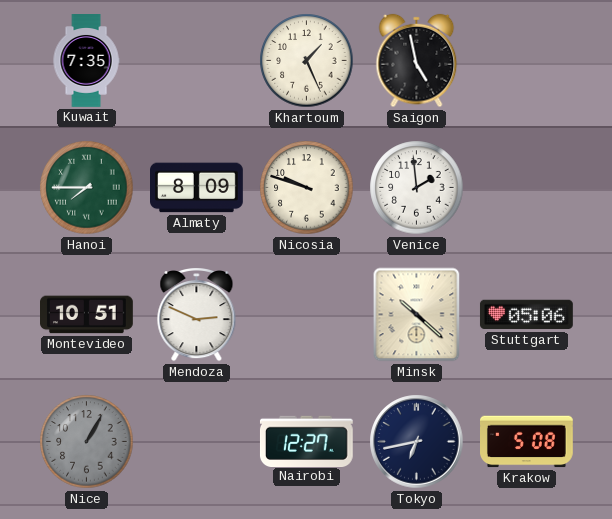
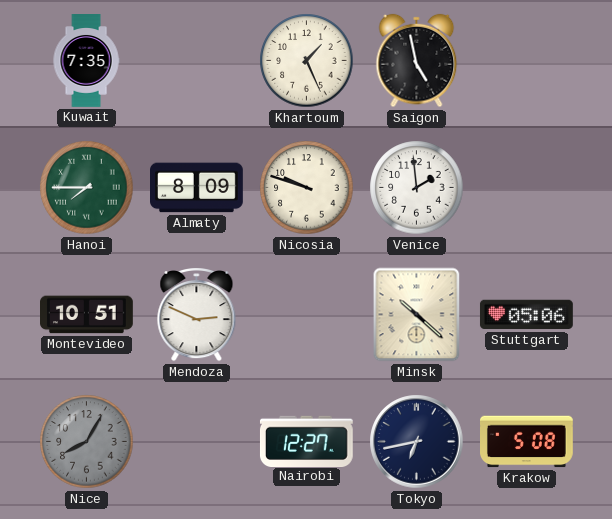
Nice: 1:05 -> 8:05 (87, 442)
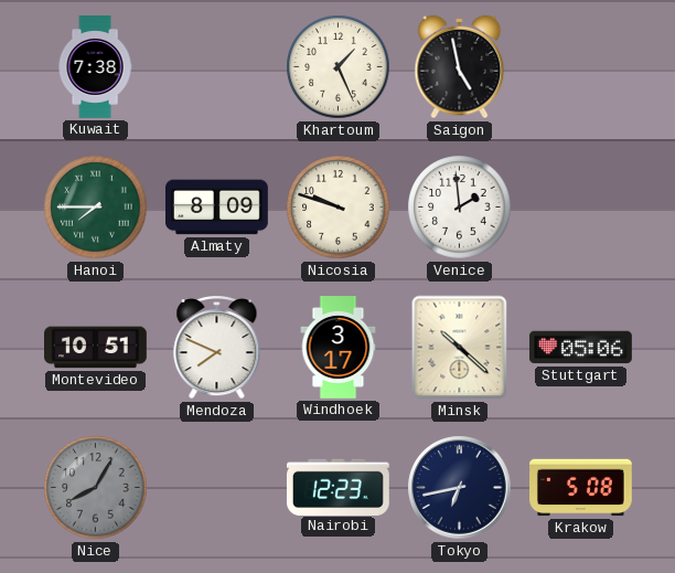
Kuwait: 7:35 -> 7:38 (95, 67)
Mendoza: 2:49 -> 7:49 (217, 348)
Windhoek: none -> 3:17 (339, 348)
Nairobi: 12:27 -> 12:23 (337, 487)
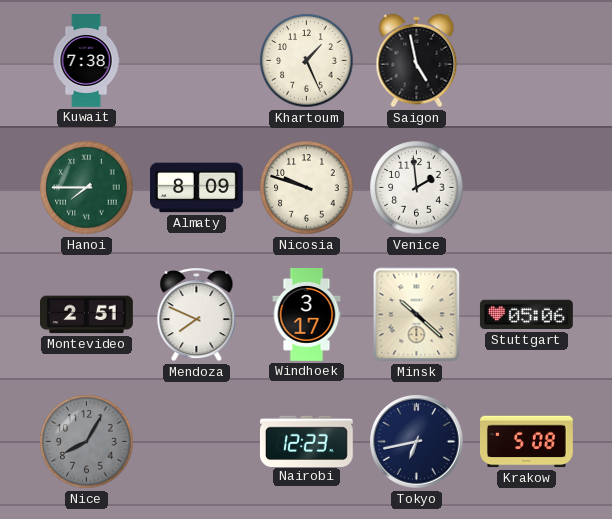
Montevideo: 10:51 -> 2:51 (87, 315)
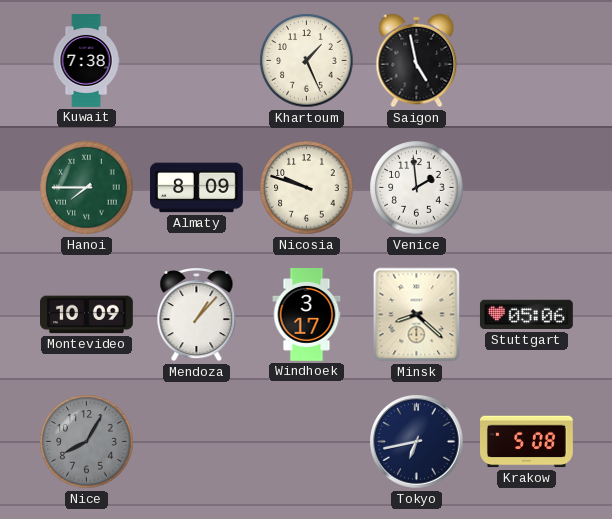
Montevideo: 2:51 -> 10:09 (87, 315)
Mendoza: 7:49 -> 1:07 (197, 315)
Minsk: 10:22 -> 8:22 (417, 315)
Nairobi: 12:23 -> none (306, 441)
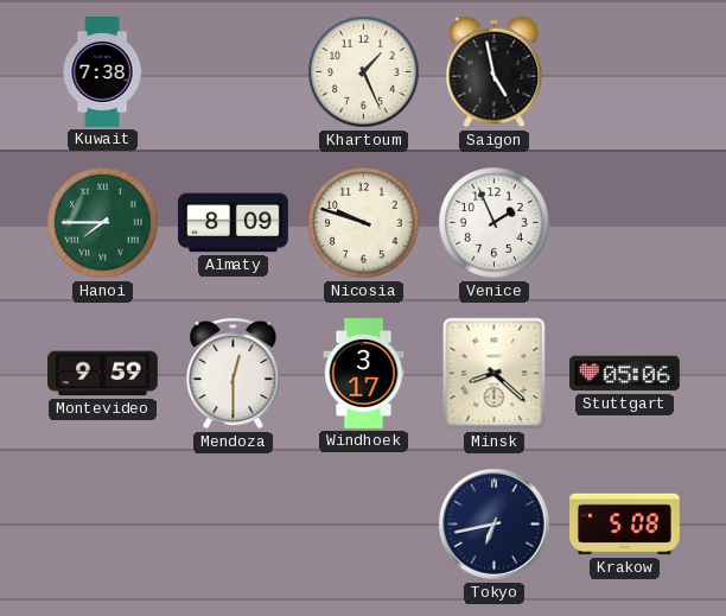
Venice: 1:59 -> 1:56 (495, 223)
Montevideo: 10:09 -> 9:59 (103, 374)
Mendoza: 1:07 -> 12:30 (234, 374)
Nice: 8:05 -> none (87, 442)
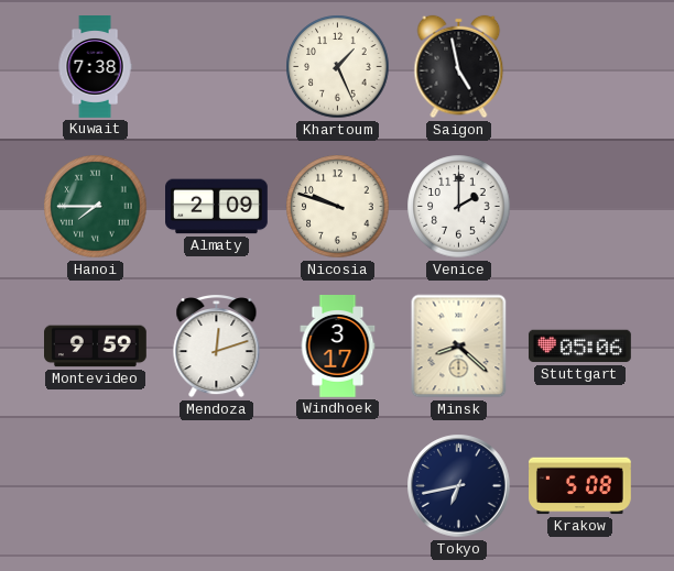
Almaty: 8:09 -> 2:09 (217, 207)
Venice: 1:56 -> 2:00 (459, 207)
Mendoza: 12:30 -> 12:12 (217, 347)
